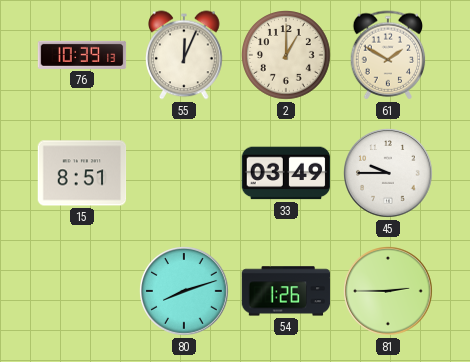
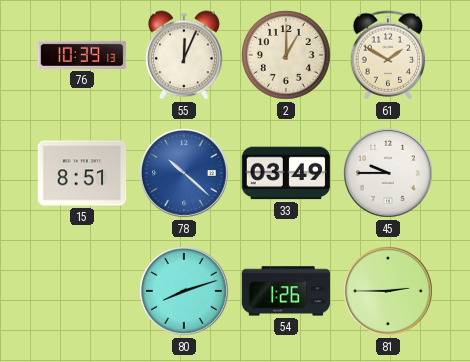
78: none -> 10:22 (185, 174)
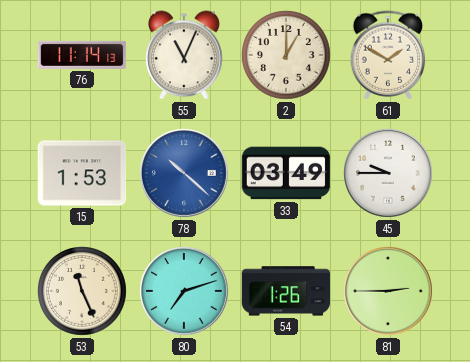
76: 10:39 -> 11:14 (82, 55)
55: 12:04 -> 11:04 (185, 55)
15: 8:51 -> 1:53 (82, 173)
53: none -> 11:26 (83, 292)
80: 8:12 -> 7:12 (185, 292)
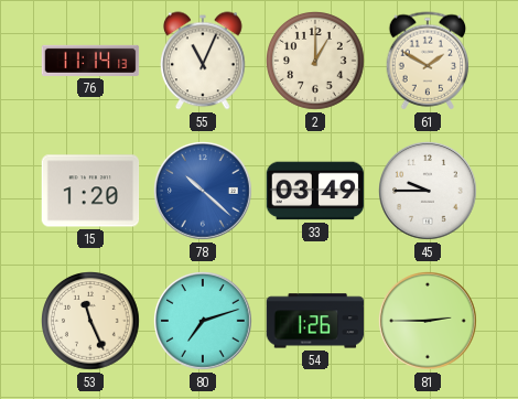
15: 1:53 -> 1:20 (90, 191)
